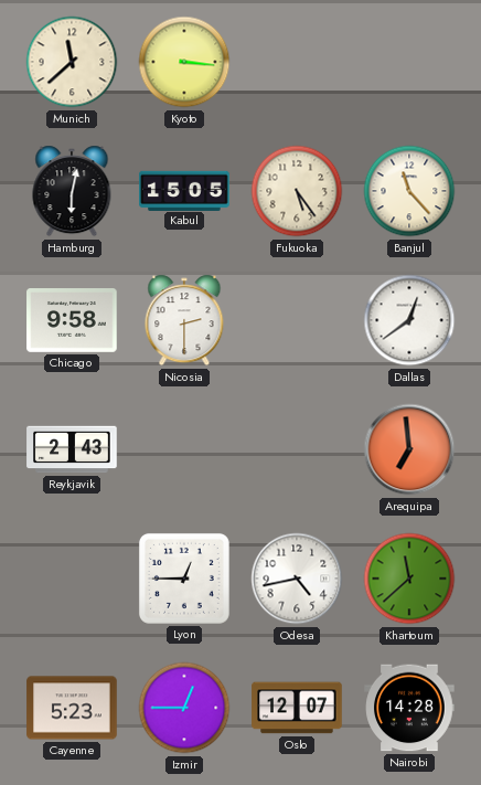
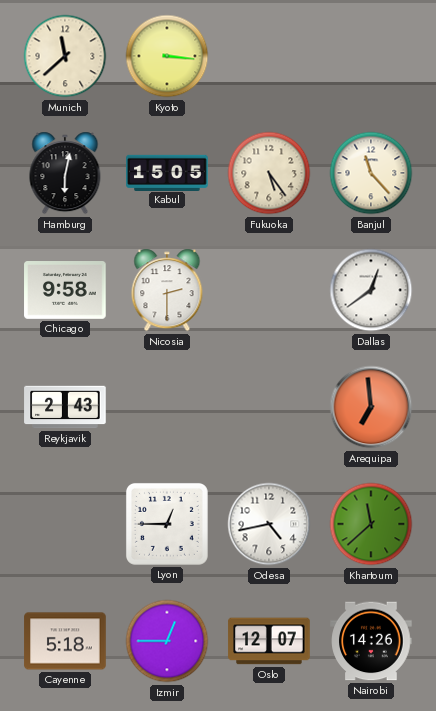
Cayenne: 5:23 -> 5:18 (65, 641)
Nairobi: 14:28 -> 14:26 (371, 641)
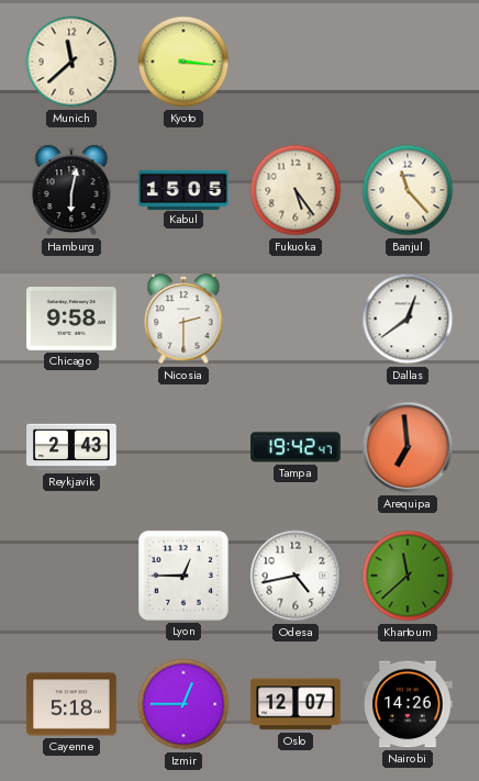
Tampa: none -> 19:42 (296, 447)
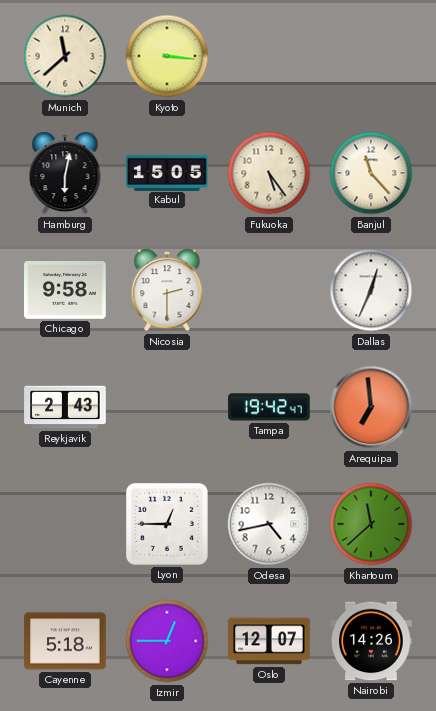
Dallas: 12:39 -> 12:34 (371, 290)
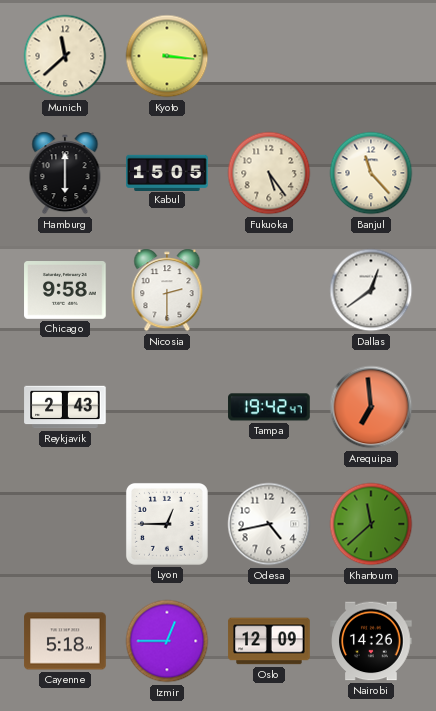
Hamburg: 6:02 -> 6:00 (65, 173)
Dallas: 12:34 -> 12:39 (371, 290)
Oslo: 12:07 -> 12:09 (269, 641)
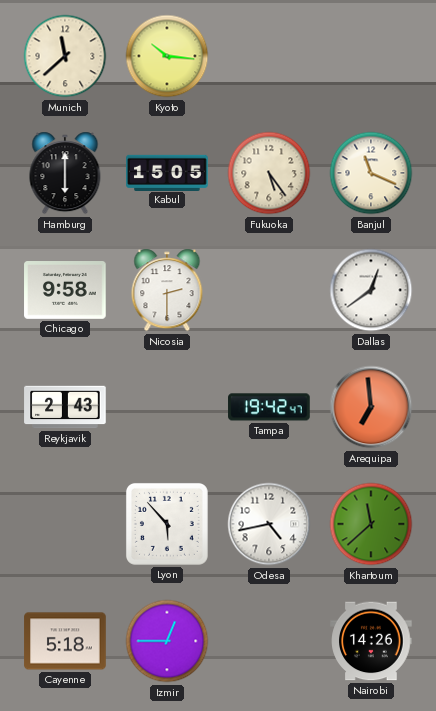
Kyoto: 3:16 -> 10:16 (167, 56)
Banjul: 11:23 -> 11:19 (371, 173)
Lyon: 12:45 -> 5:53 (167, 524)
Oslo: 12:09 -> none (269, 641)
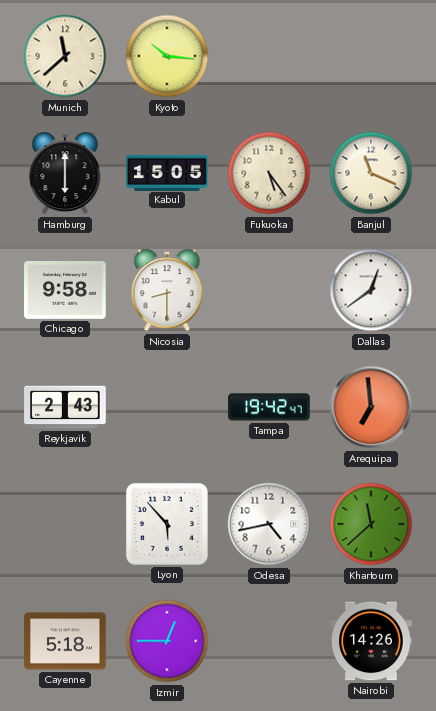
Nicosia: 2:30 -> 8:30 (167, 290)
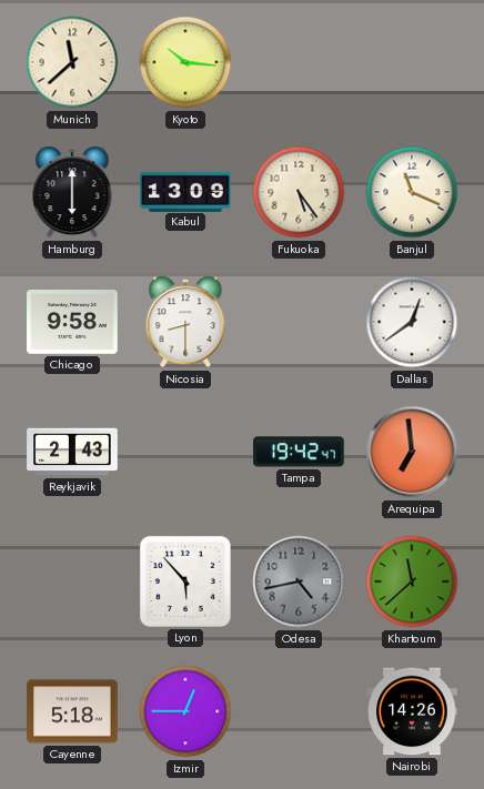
Kabul: 15:05 -> 13:09 (185, 191)
Odesa dial: white -> grey (299, 581)
